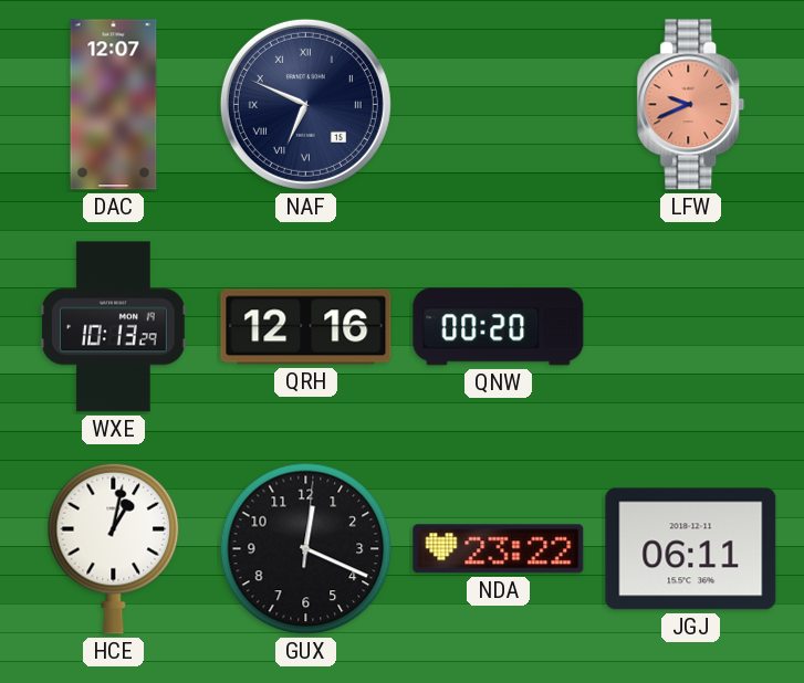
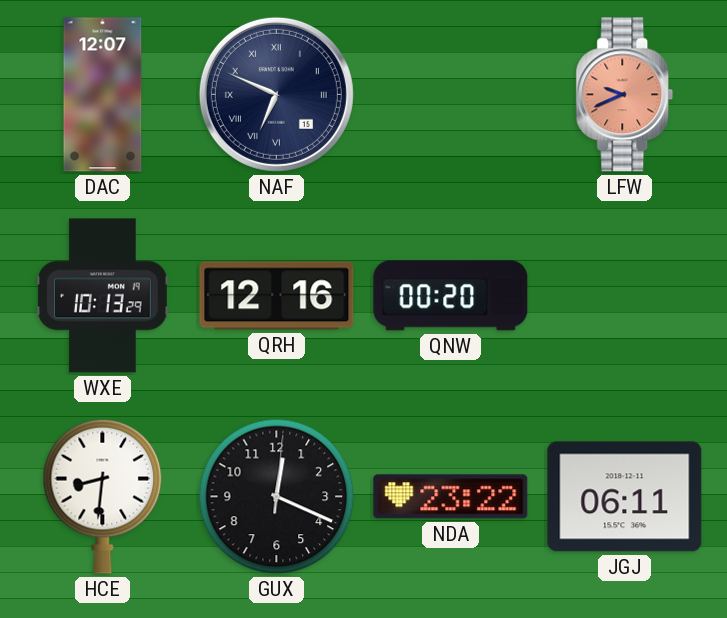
HCE: 1:02 -> 8:31 (103, 496)
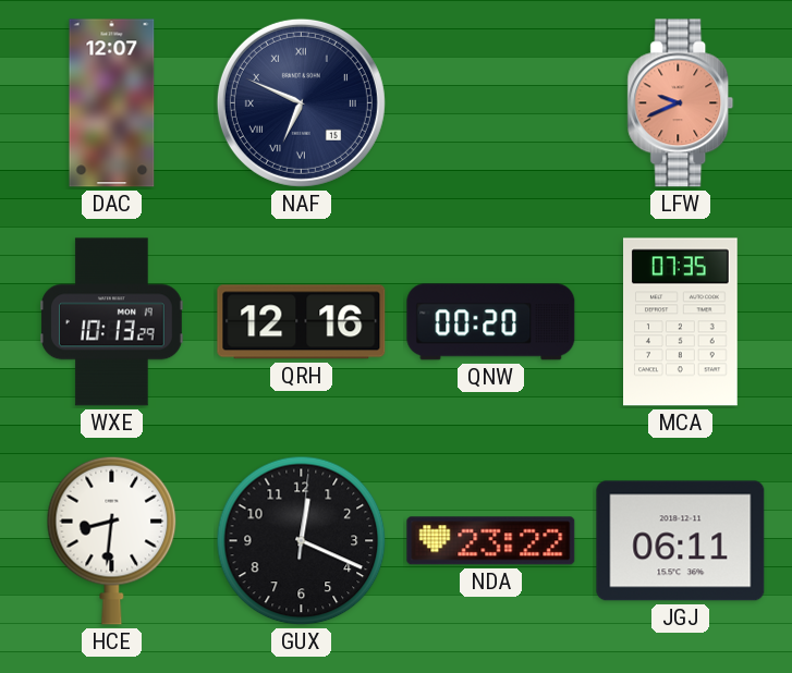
MCA: none -> 07:35 (681, 322)
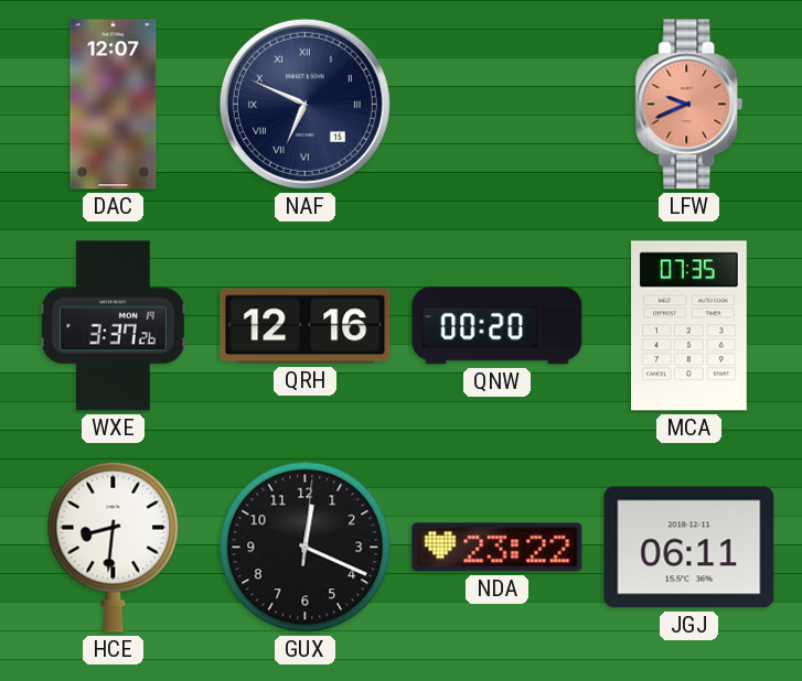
WXE: 10:13 -> 3:37 (114, 326)
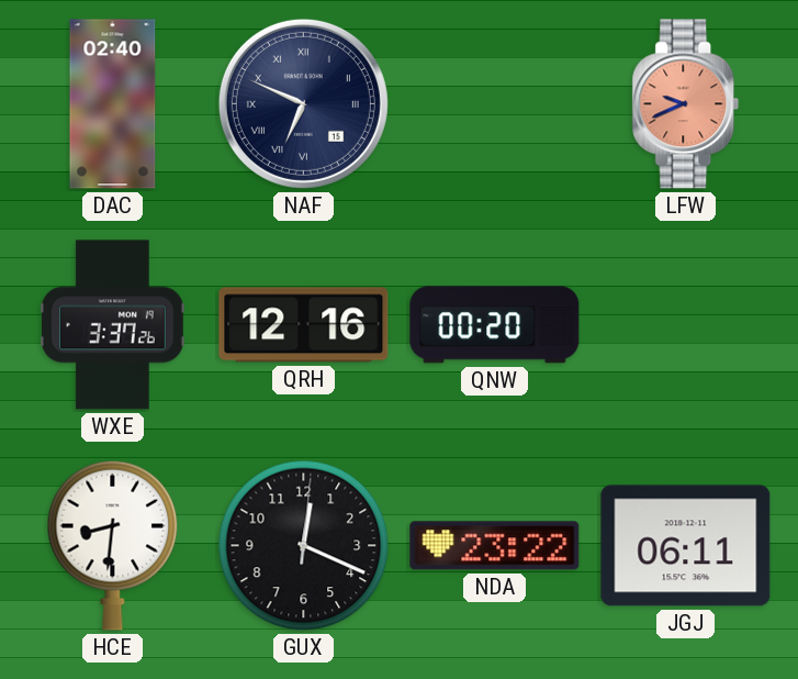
DAC: 12:07 -> 02:40 (113, 104)
MCA: 07:35 -> none (689, 326)
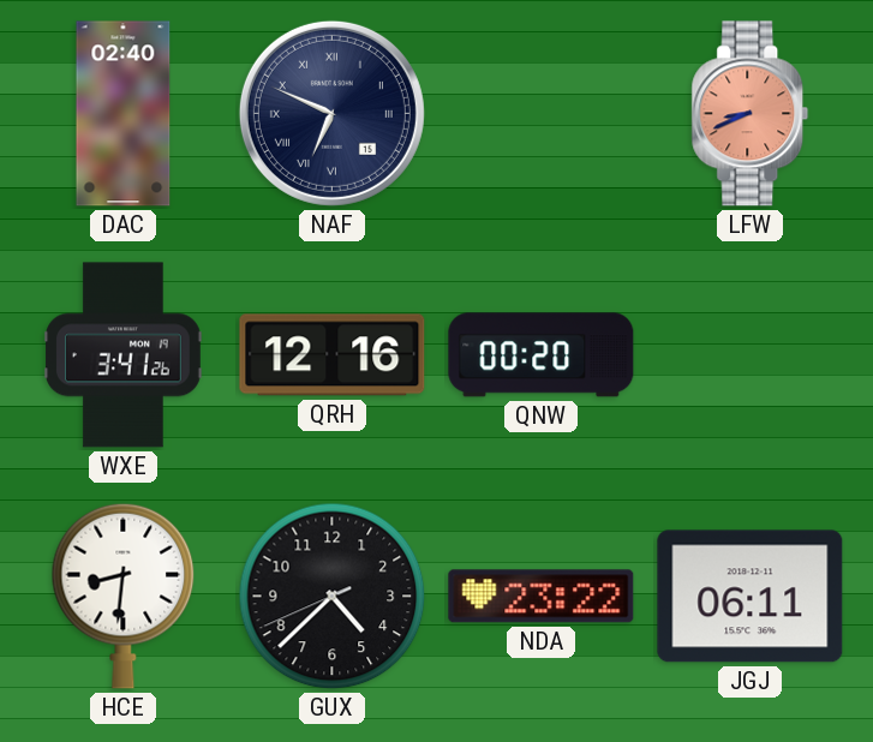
LFW: 9:41 -> 8:41 (751, 114)
WXE: 3:37 -> 3:41 (124, 355)
GUX: 12:19 -> 4:37 (333, 597)
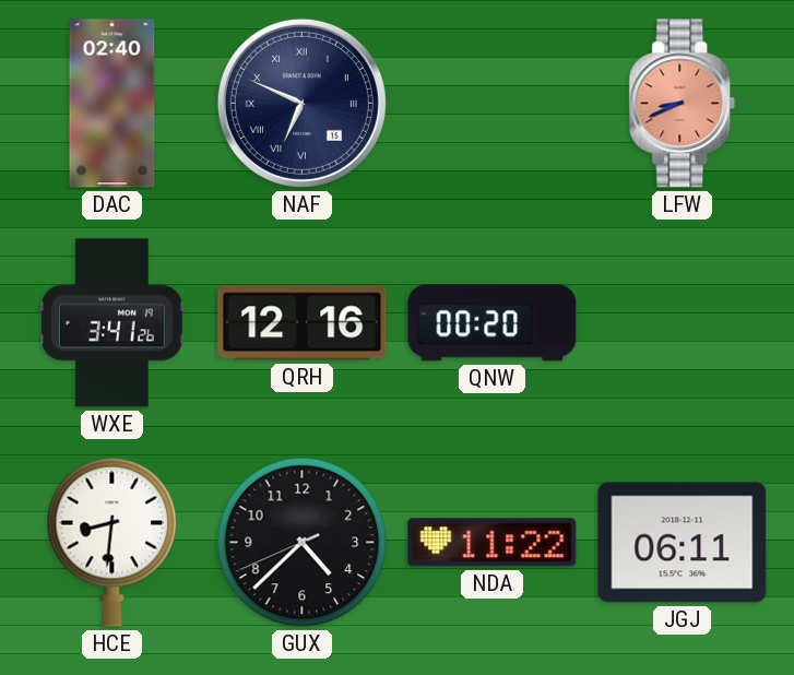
NDA: 23:22 -> 11:22 (493, 543)
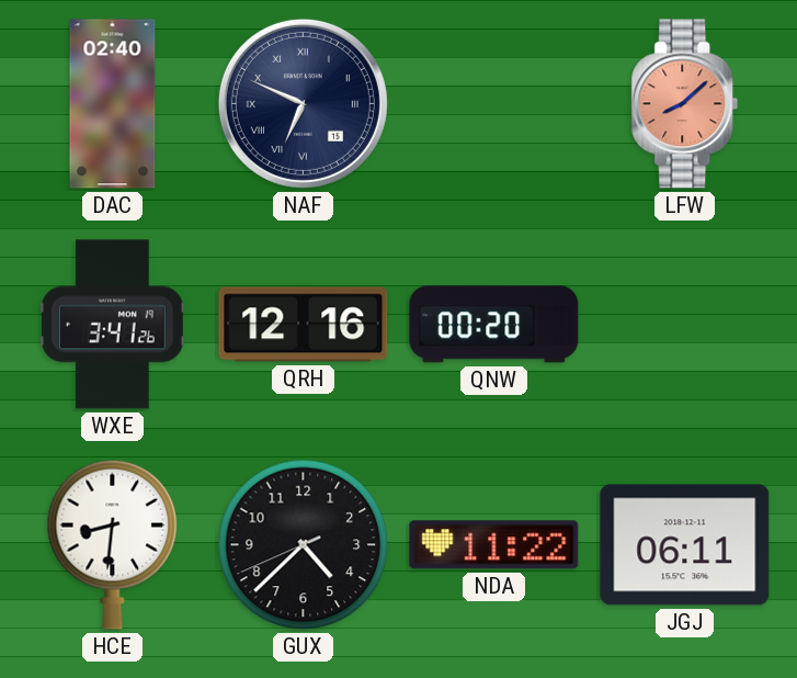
LFW: 8:41 -> 8:08 (685, 104)
